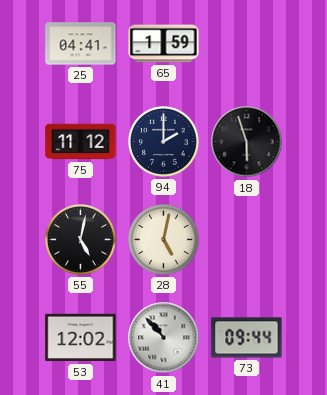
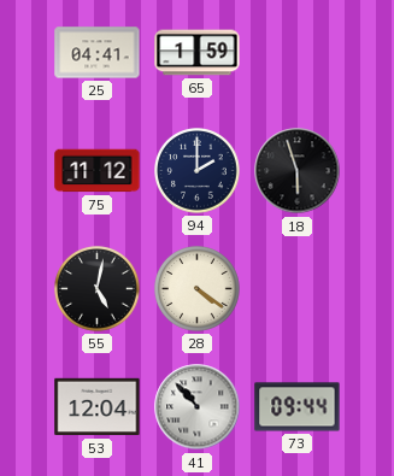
28: 5:02 -> 4:21 (198, 289)
53: 12:02 -> 12:04 (98, 407)
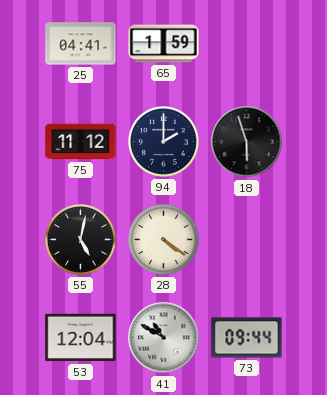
41: 10:53 -> 10:50 (164, 338)
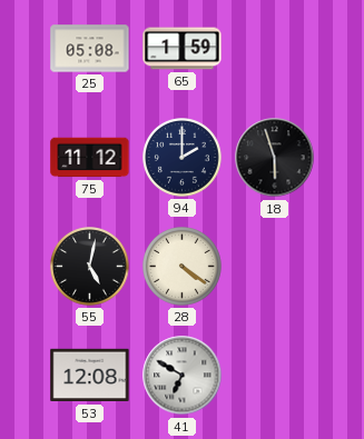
25: 04:41 -> 05:08 (90, 49)
53: 12:04 -> 12:08 (90, 376)
41: 10:50 -> 6:50 (183, 376)
73: 09:44 -> none (247, 338)
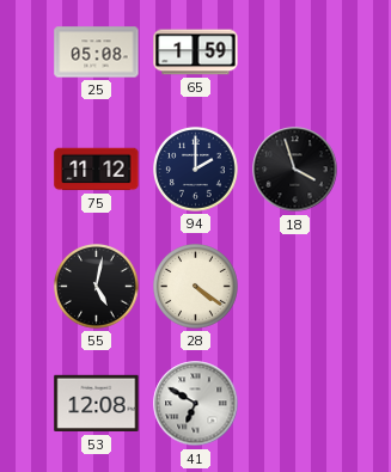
18: 5:57 -> 3:57 (295, 170)
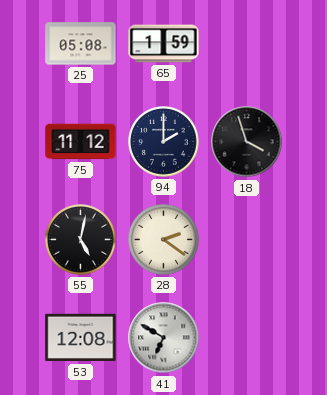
28: 4:21 -> 2:21 (164, 240)
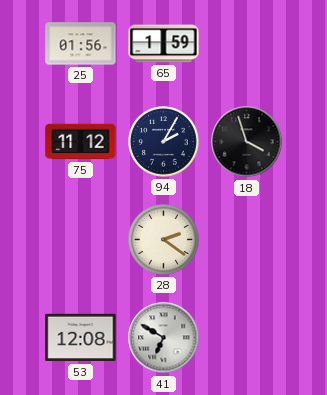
25: 05:08 -> 01:56 (81, 44)
94: 2:00 -> 2:05 (164, 142)
55: 5:02 -> none (81, 240)
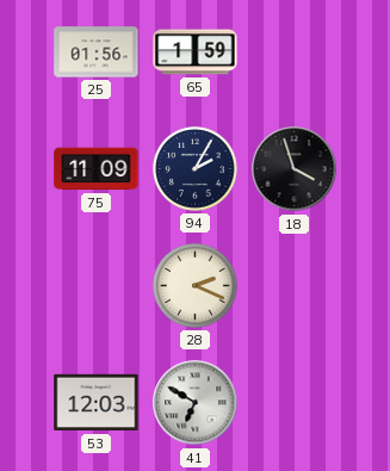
75: 11:12 -> 11:09 (97, 169)
28: 2:21 -> 2:19 (196, 286)
53: 12:08 -> 12:03 (97, 403)
